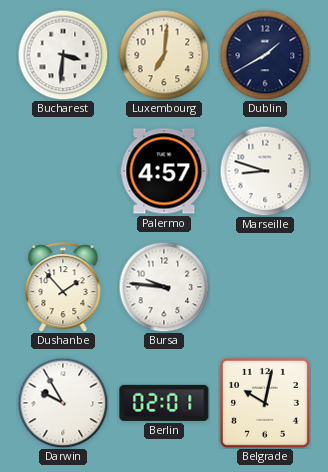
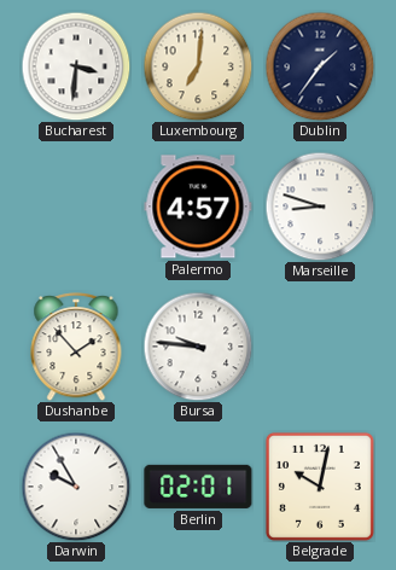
Dublin: 1:40 -> 1:36 (320, 66)
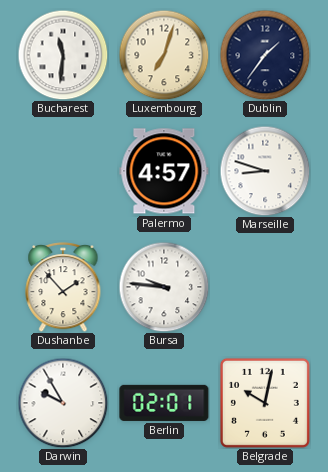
Bucharest: 3:31 -> 11:31 (63, 55)
Luxembourg: 7:01 -> 7:03 (164, 55)
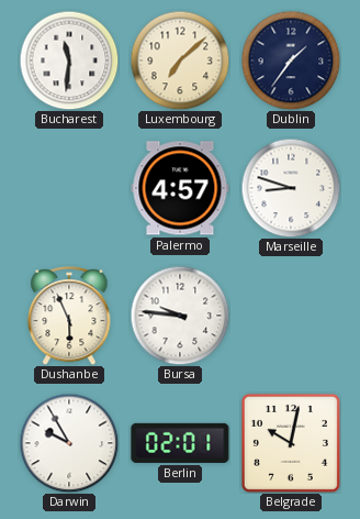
Luxembourg: 7:03 -> 7:08 (180, 60)
Dushanbe: 1:53 -> 5:56 (69, 316)
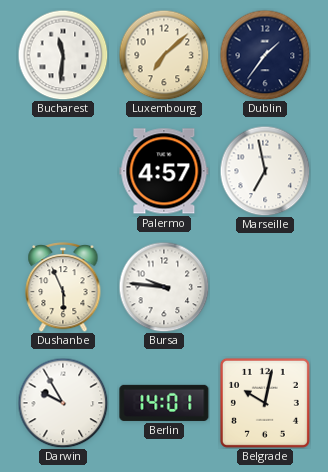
Marseille: 8:48 -> 6:58 (265, 171)
Berlin: 02:01 -> 14:01 (164, 403)
